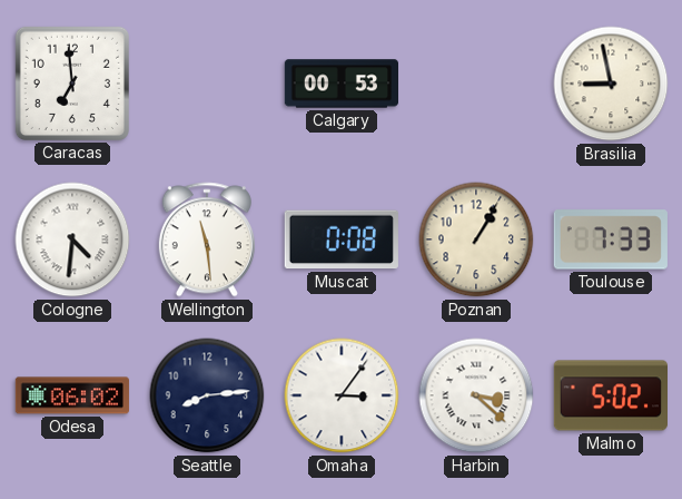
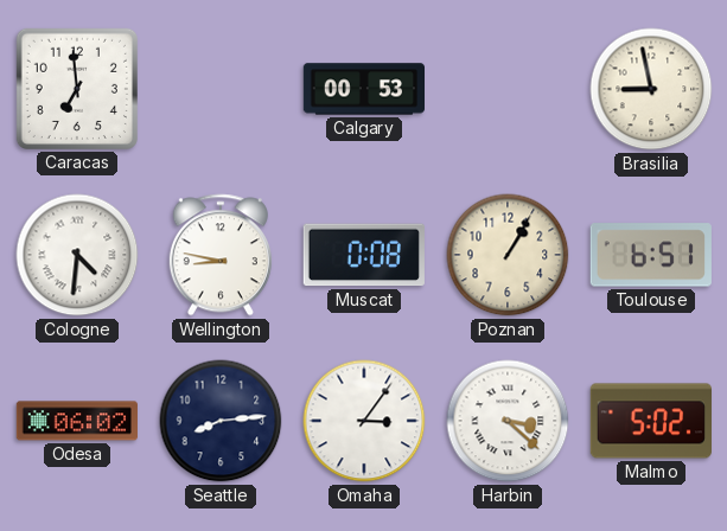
Wellington: 11:29 -> 8:47 (221, 255)
Toulouse: 7:33 -> 6:51 (651, 255)
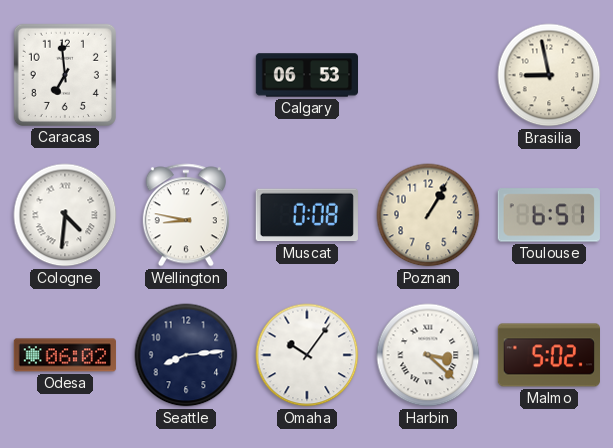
Calgary: 00:53 -> 06:53 (307, 75)
Omaha: 3:06 -> 10:06 (307, 355)
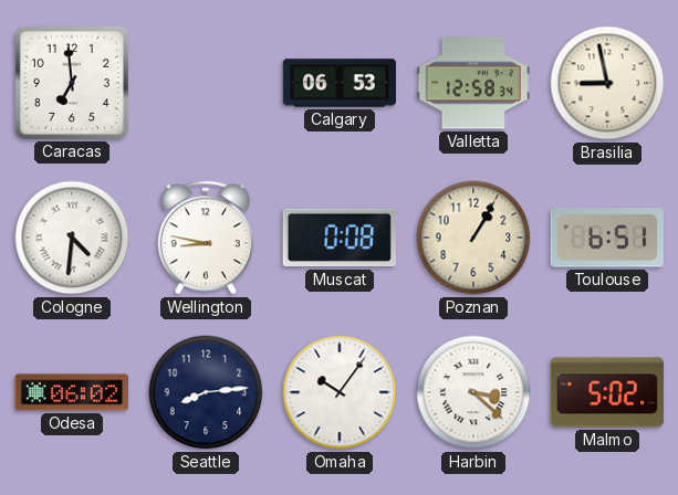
Valletta: none -> 12:58 (472, 83)
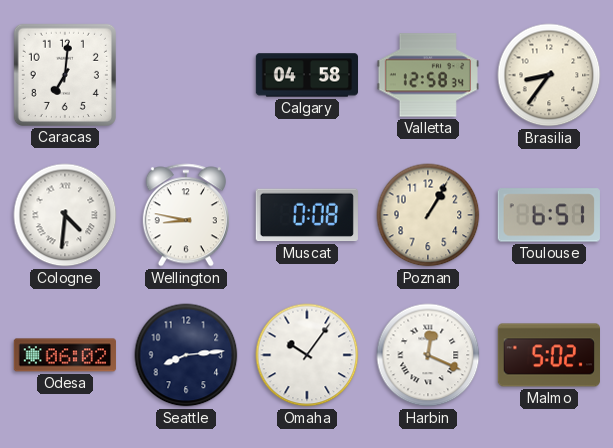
Caracas: 6:59 -> 7:01 (65, 75)
Calgary: 06:53 -> 04:58 (307, 75)
Brasilia: 8:58 -> 8:36 (549, 75)
Harbin: 3:22 -> 12:19 (428, 355)
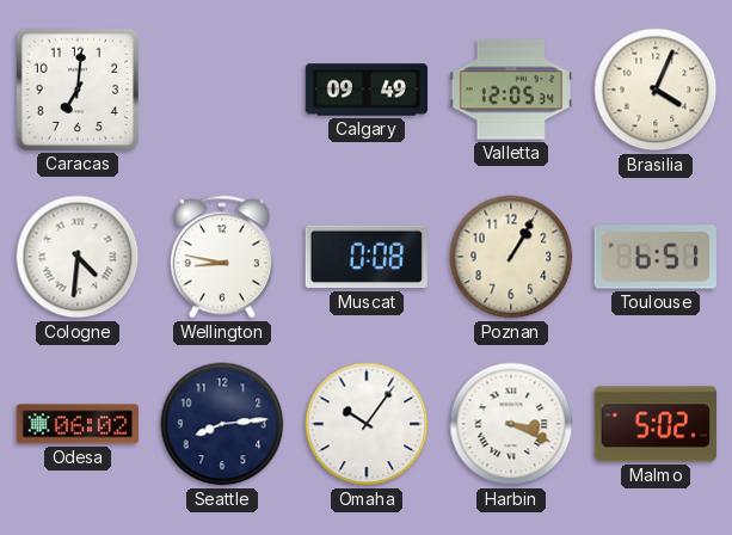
Calgary: 04:58 -> 09:49 (367, 90)
Valletta: 12:58 -> 12:05 (510, 90)
Brasilia: 8:36 -> 4:04 (656, 90)
Harbin: 12:19 -> 3:19 (511, 424)
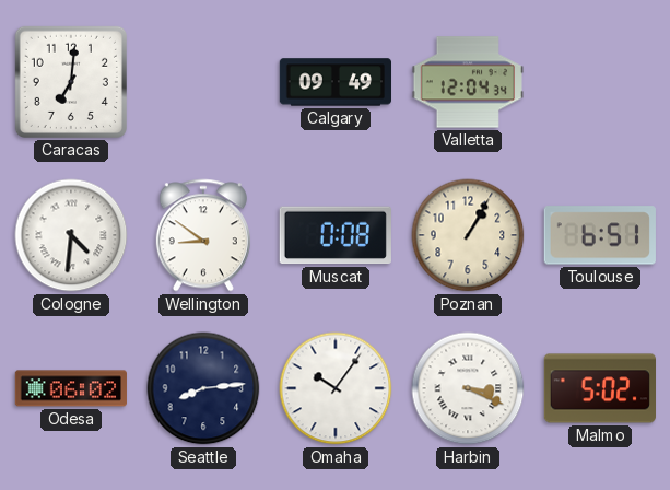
Valletta: 12:05 -> 12:04 (467, 82)
Brasilia: 4:04 -> none (656, 90)
Wellington: 8:47 -> 8:51 (203, 235)
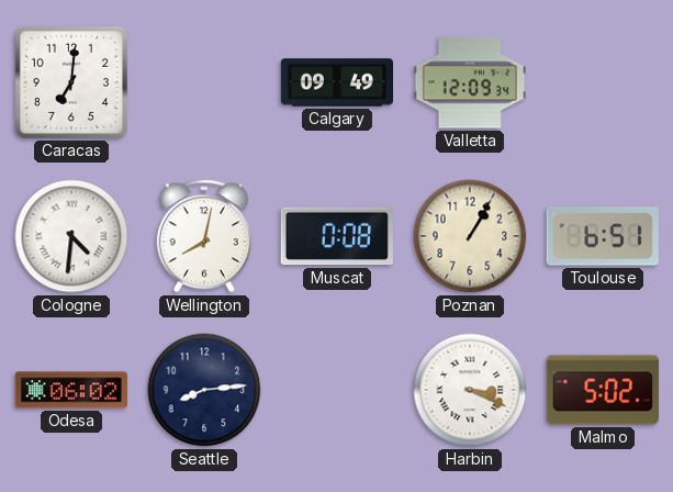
Valletta: 12:04 -> 12:09 (469, 82)
Wellington: 8:51 -> 8:02 (204, 236)
Omaha: 10:06 -> none (336, 388)
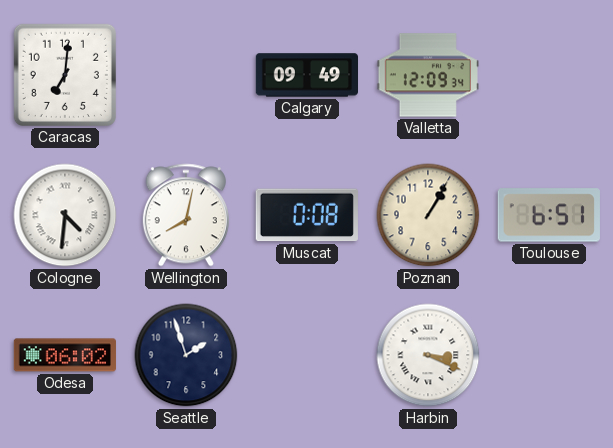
Seattle: 8:14 -> 1:57 (186, 355)
Malmo: 5:02 -> none (602, 390)
